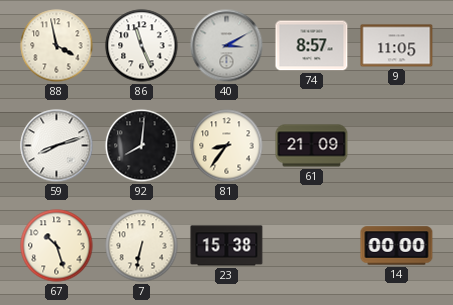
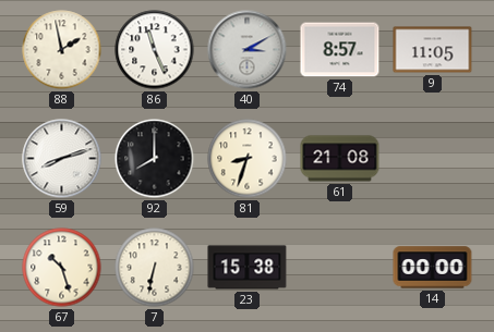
88: 3:58 -> 1:58 (62, 50)
92: 8:01 -> 8:00 (155, 159)
81: 8:36 -> 8:33 (248, 159)
61: 21:09 -> 21:08 (340, 159)
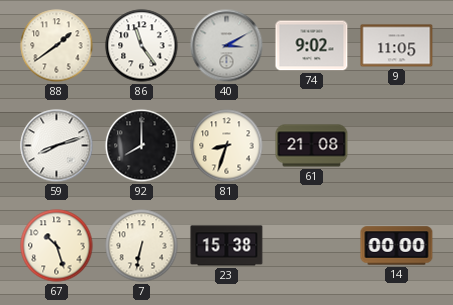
88: 1:58 -> 1:39 (57, 46)
86: 11:26 -> 11:24 (142, 46)
74: 8:57 -> 9:02 (312, 46)
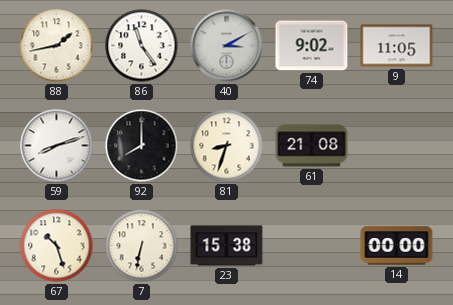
88: 1:39 -> 1:43 (57, 46)
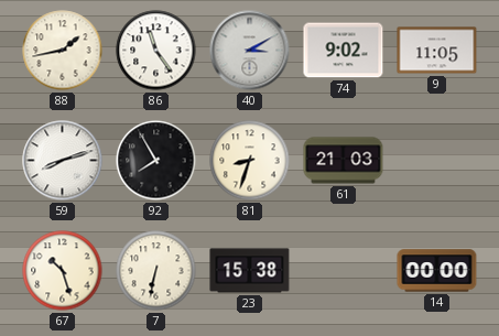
92: 8:00 -> 7:55 (156, 161)
61: 21:08 -> 21:03 (344, 161)
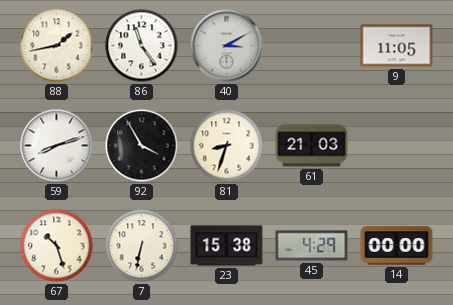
74: 9:02 -> none (344, 51)
92: 7:55 -> 3:55 (142, 146)
45: none -> 4:29 (312, 246)
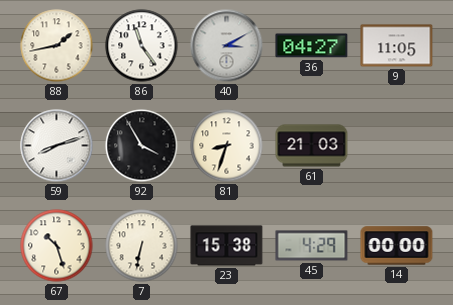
36: none -> 04:27 (312, 46)
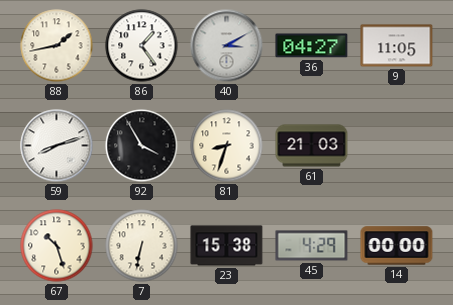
86: 11:24 -> 1:24 (142, 46)
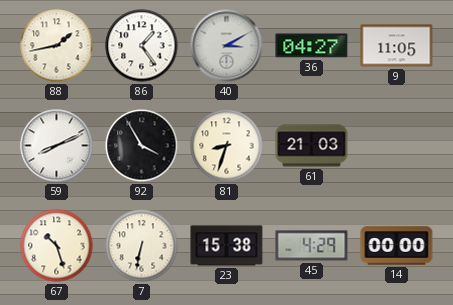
59: 8:12 -> 8:11 (57, 146)
